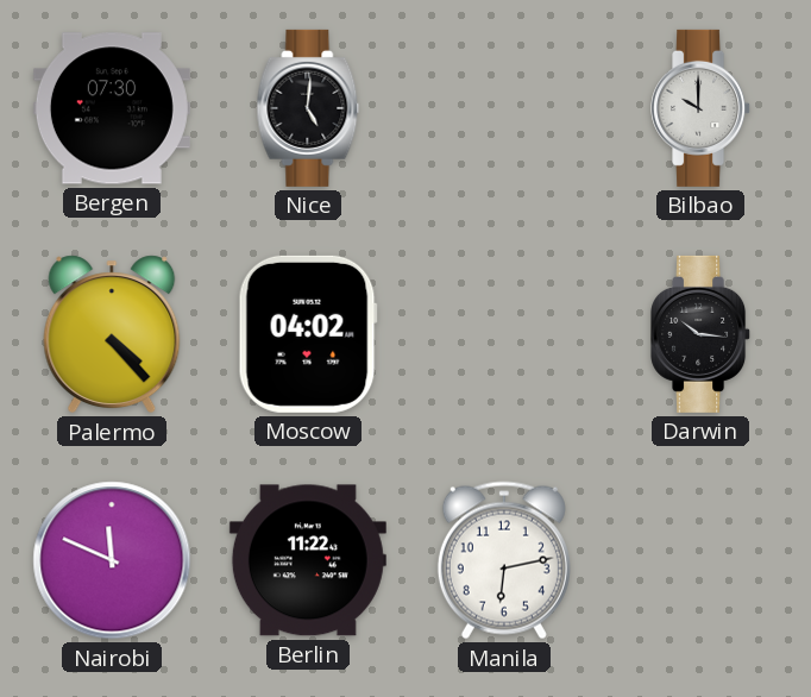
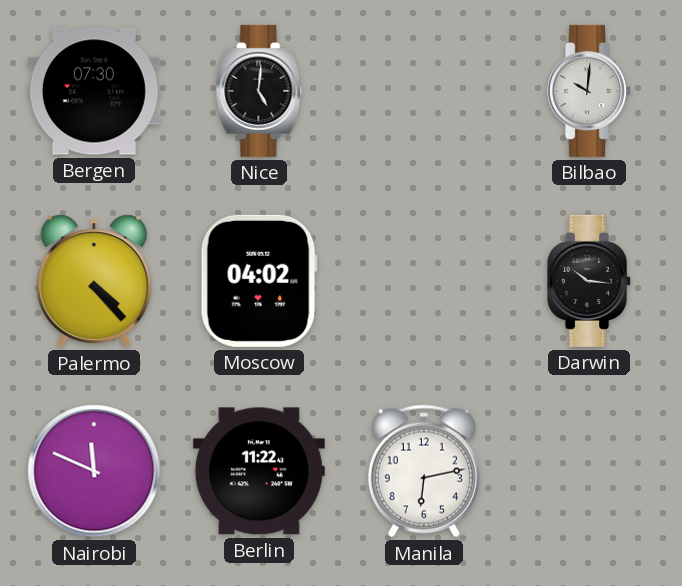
Bilbao: 10:00 -> 10:01 (590, 91)
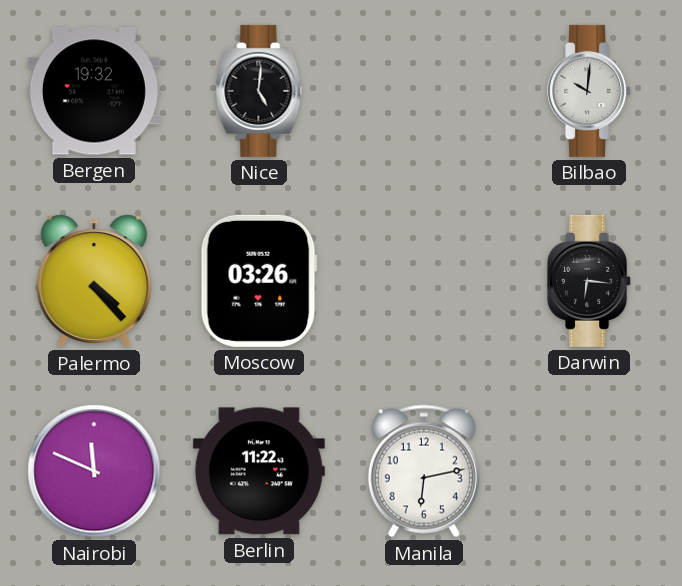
Bergen: 07:30 -> 19:32 (94, 91)
Moscow: 04:02 -> 03:26 (259, 281)
Darwin: 10:16 -> 6:16 (590, 281)
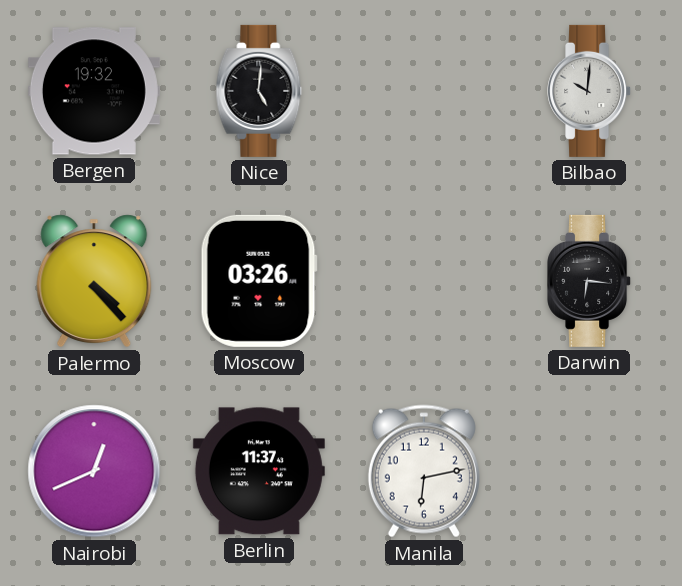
Nairobi: 11:49 -> 12:41 (94, 471)
Berlin: 11:22 -> 11:37 (259, 471)
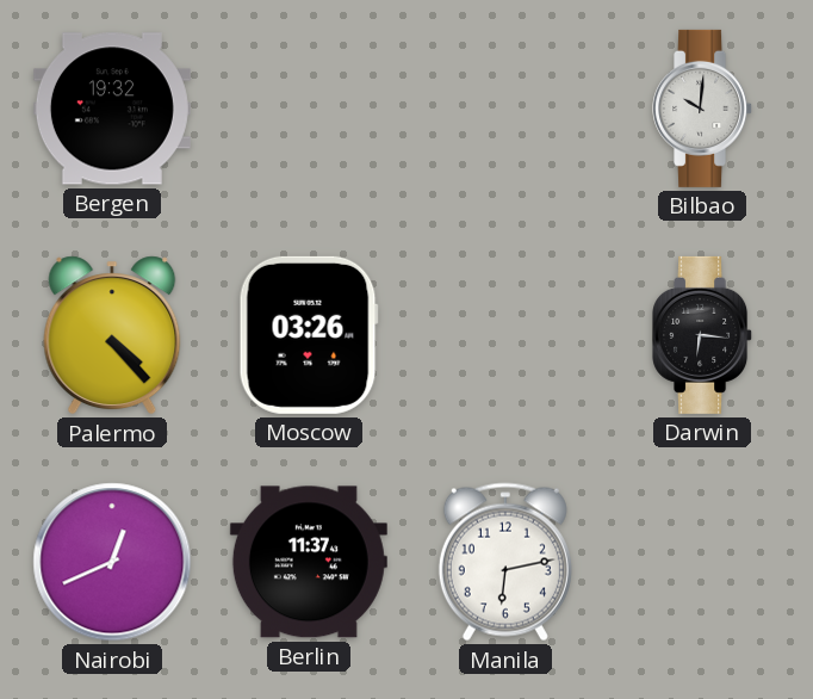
Nice: 5:01 -> none (259, 91)
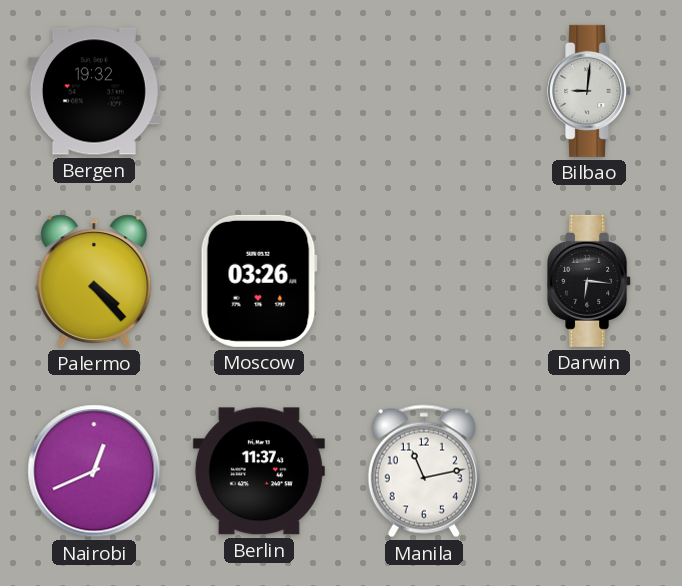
Bilbao: 10:01 -> 9:01 (590, 91)
Manila: 6:13 -> 11:13 (424, 471)
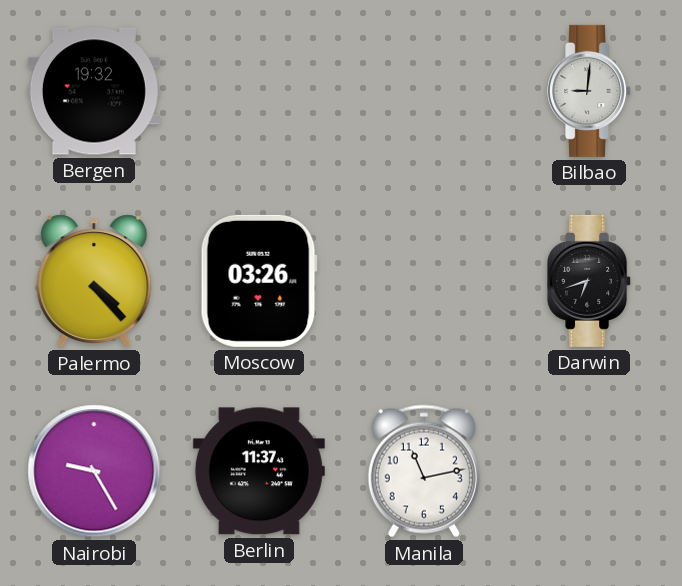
Darwin: 6:16 -> 6:42 (590, 281)
Nairobi: 12:41 -> 9:25 (94, 471)
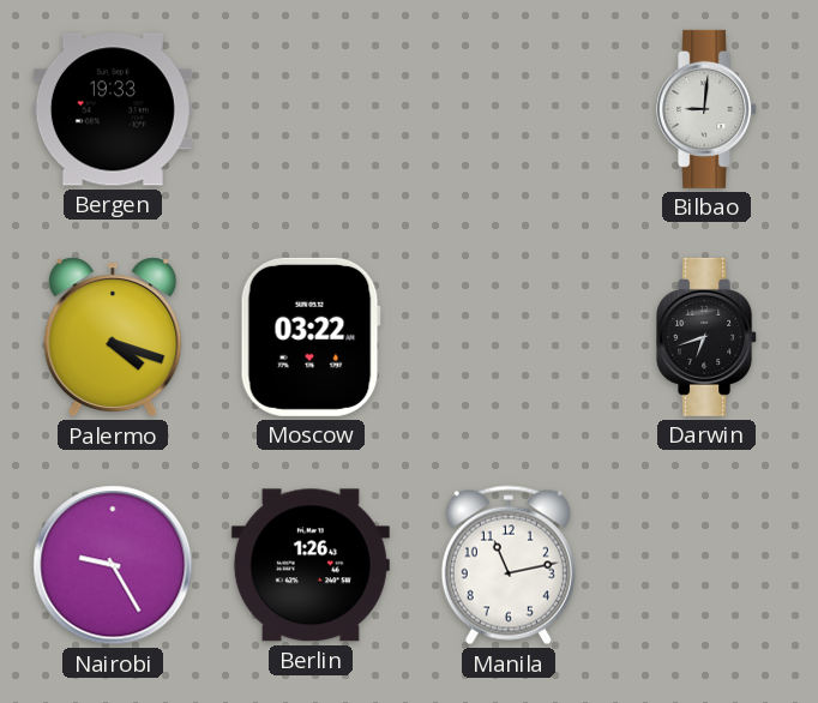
Bergen: 19:32 -> 19:33 (113, 109)
Palermo: 4:23 -> 4:18 (113, 337)
Moscow: 03:26 -> 03:22 (311, 337)
Berlin: 11:37 -> 1:26 (311, 565)
